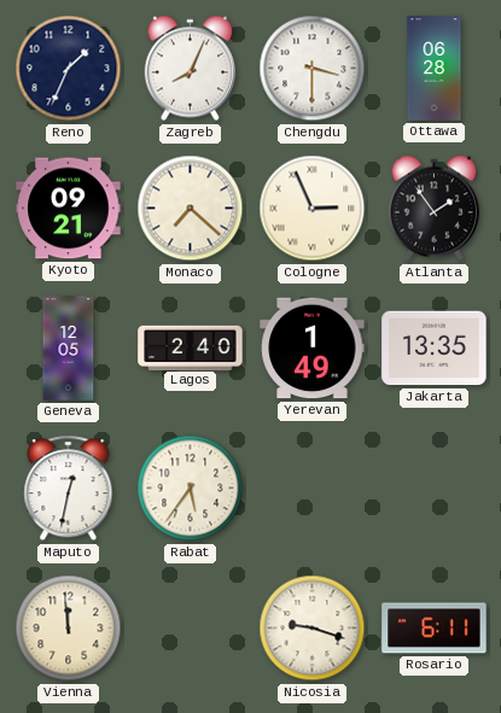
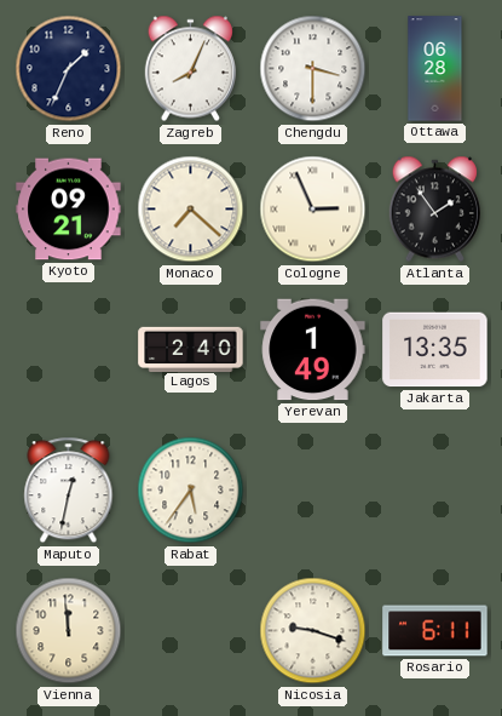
Geneva: 12:05 -> none (69, 349)
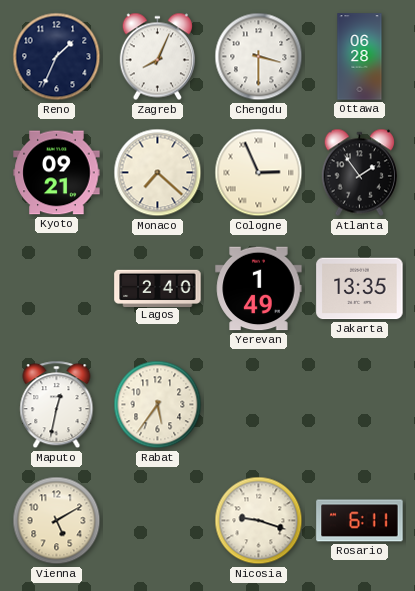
Vienna: 11:59 -> 5:10 (57, 521)
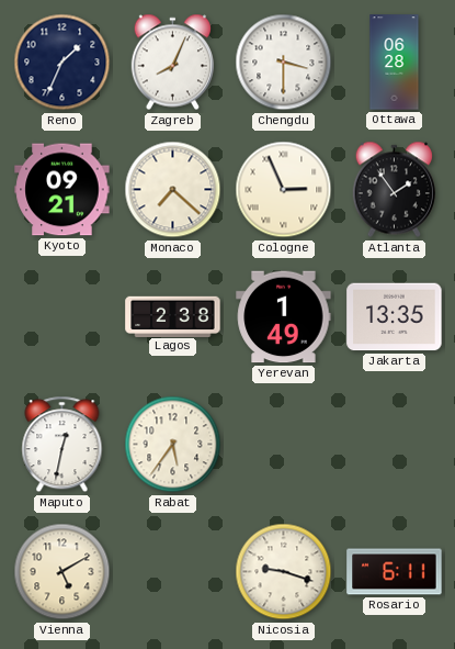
Lagos: 2:40 -> 2:38 (173, 316)
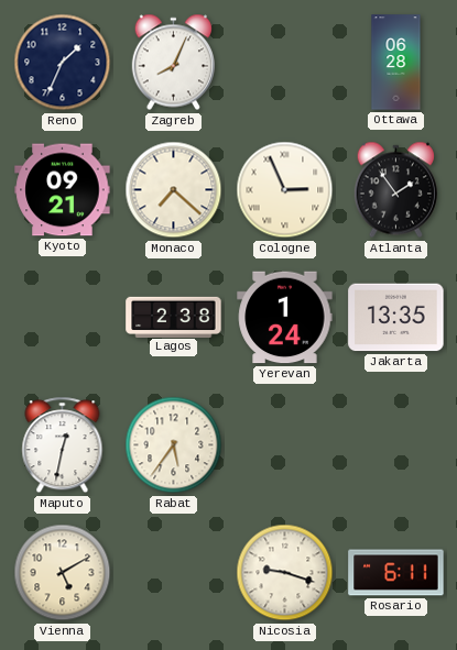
Chengdu: 3:30 -> none (284, 63)
Yerevan: 1:49 -> 1:24 (285, 318)
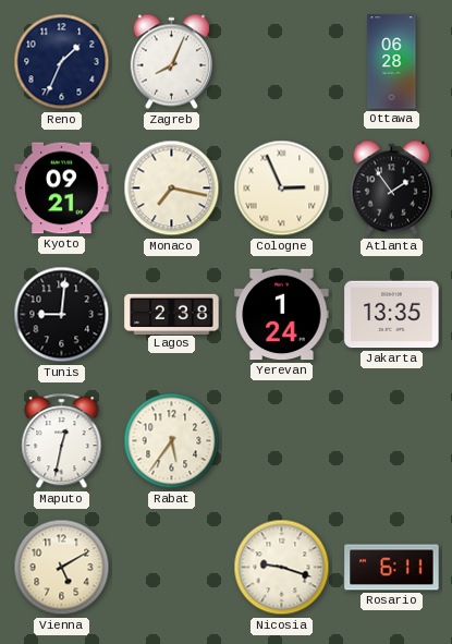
Monaco: 7:22 -> 7:17 (172, 189)
Tunis: none -> 9:01 (62, 315)
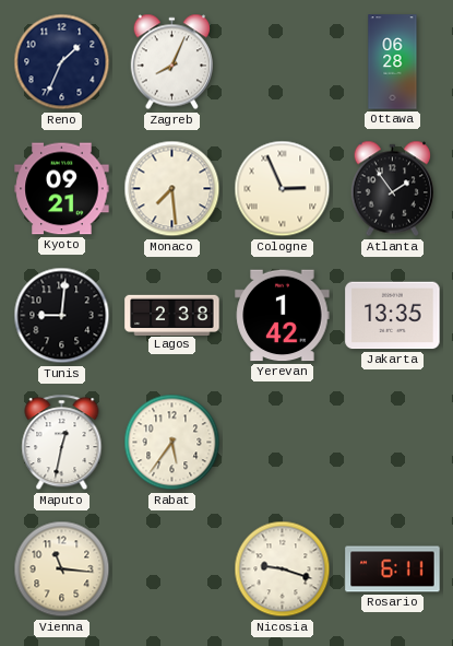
Monaco: 7:17 -> 7:29 (172, 189)
Yerevan: 1:24 -> 1:42 (283, 316)
Vienna: 5:10 -> 11:16 (62, 569)
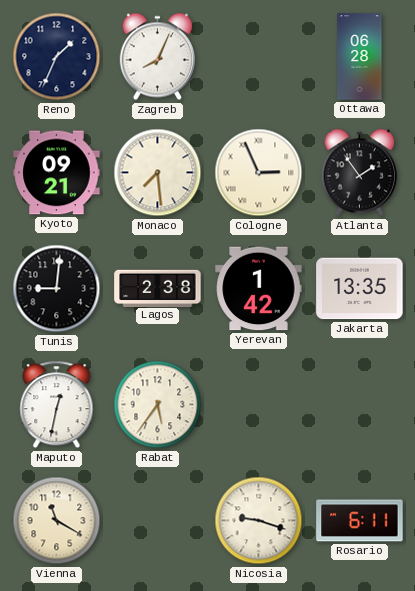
Vienna: 11:16 -> 11:20 (57, 521)
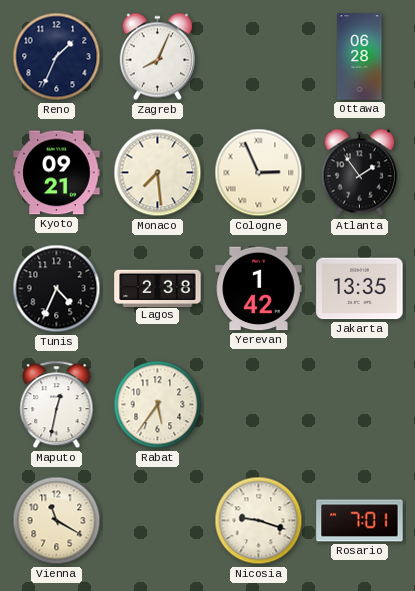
Tunis: 9:01 -> 4:34 (57, 289)
Rosario: 6:11 -> 7:01 (360, 521)
